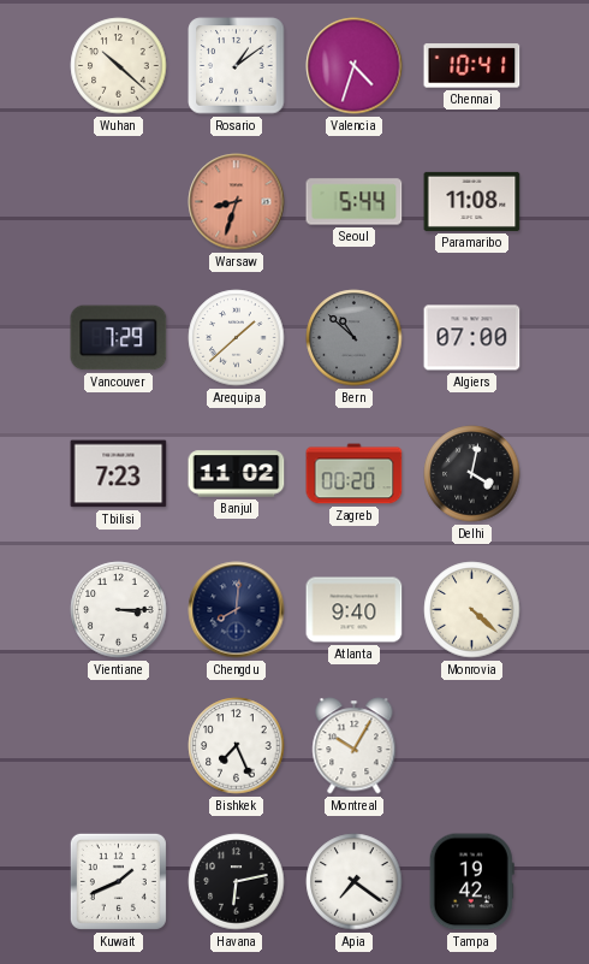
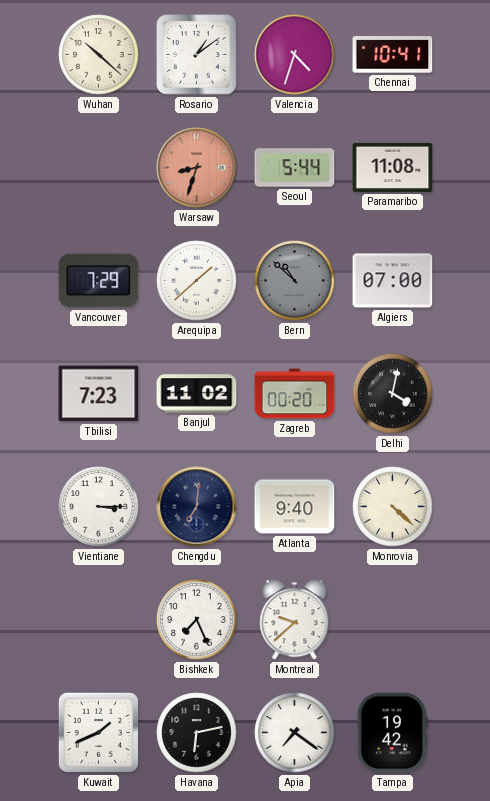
Chengdu: 8:01 -> 7:01 (197, 507)
Montreal: 10:05 -> 9:38 (295, 620)
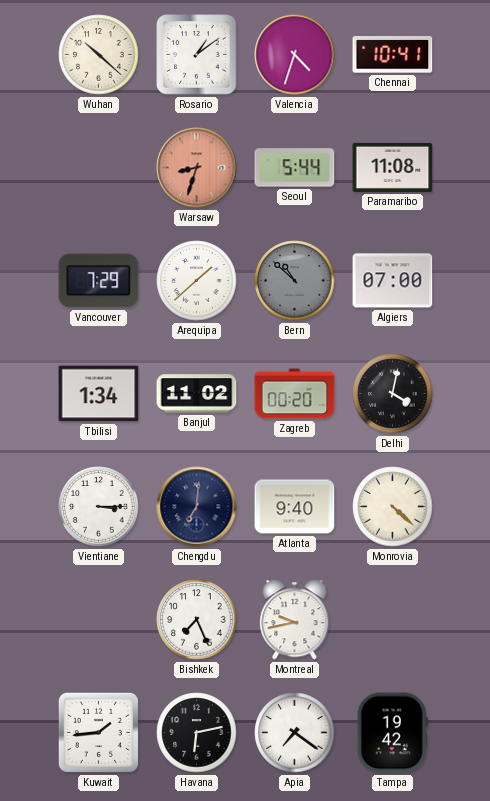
Tbilisi: 7:23 -> 1:34 (99, 394)
Montreal: 9:38 -> 9:43 (295, 620)
Kuwait: 1:41 -> 1:44 (98, 732)
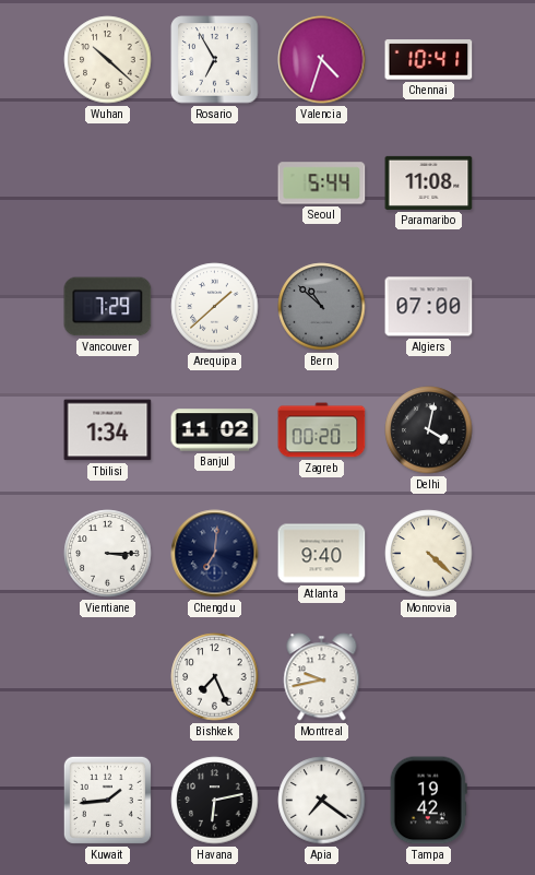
Rosario: 1:09 -> 6:55 (215, 60)
Warsaw: 8:33 -> none (197, 168)
